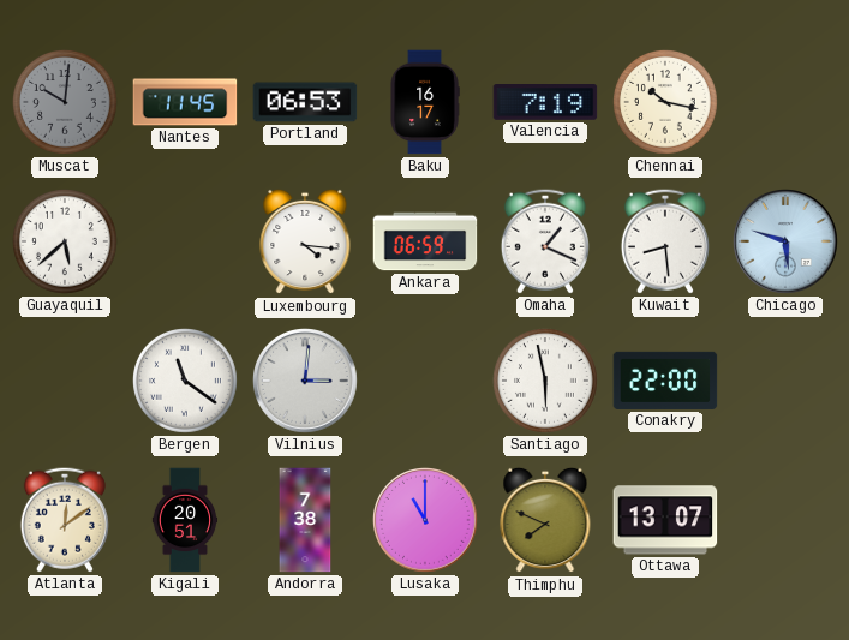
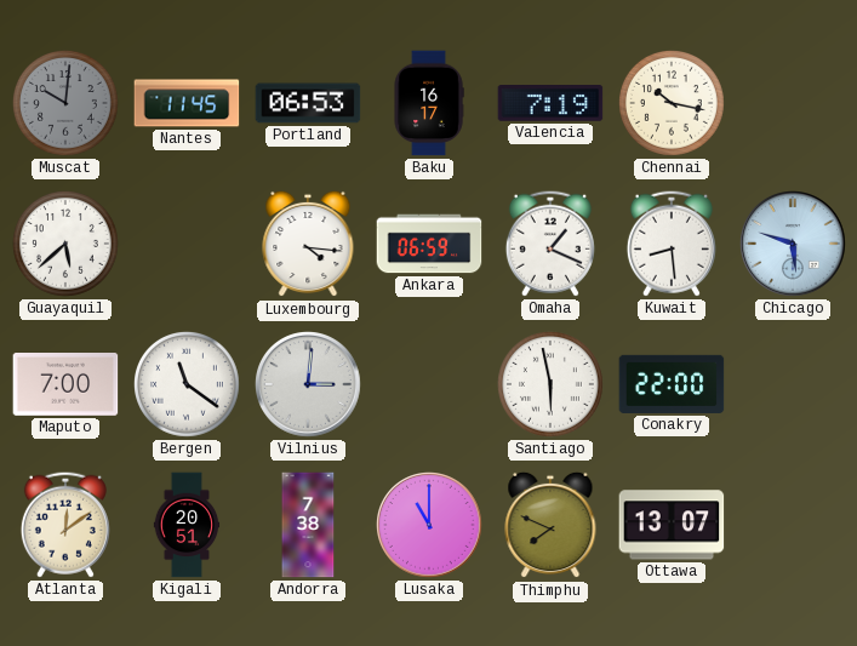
Maputo: none -> 7:00 (65, 385)
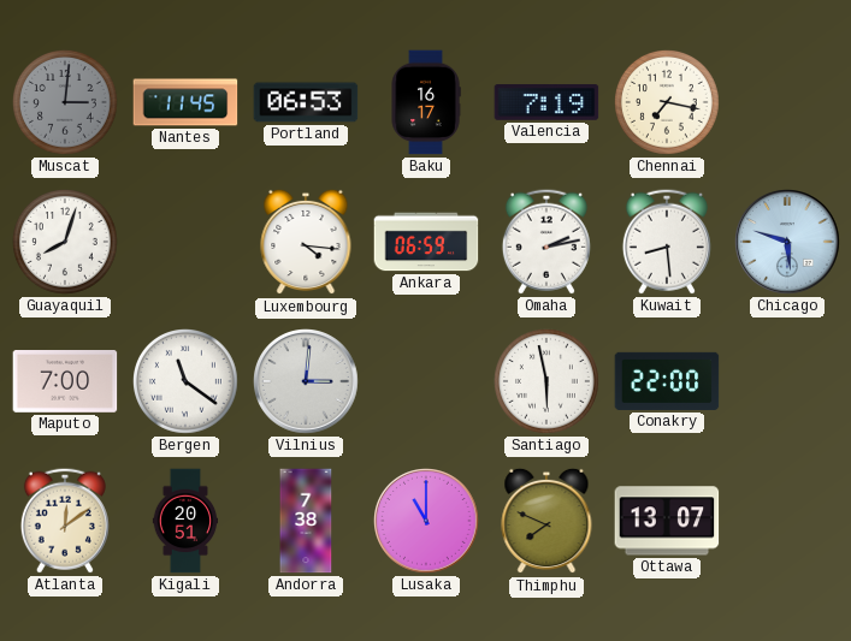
Muscat: 10:01 -> 3:01 (66, 103)
Chennai: 10:17 -> 7:17 (668, 103)
Guayaquil: 5:38 -> 8:03 (66, 243)
Omaha: 1:19 -> 2:13 (546, 242)
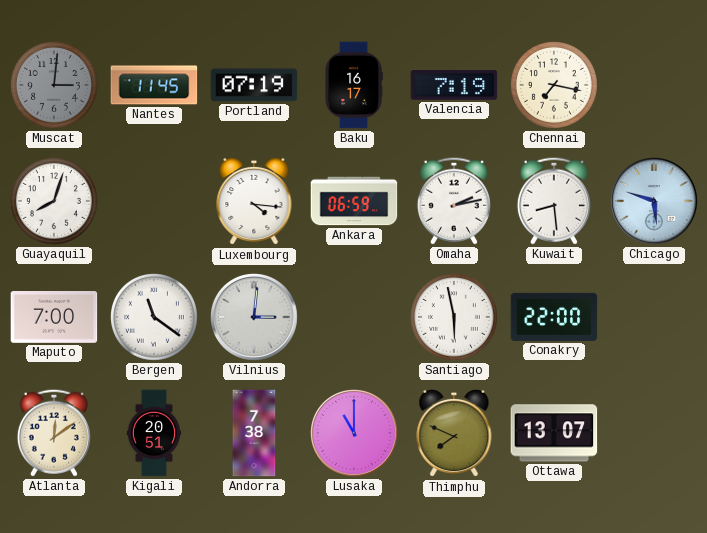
Portland: 06:53 -> 07:19 (254, 85)
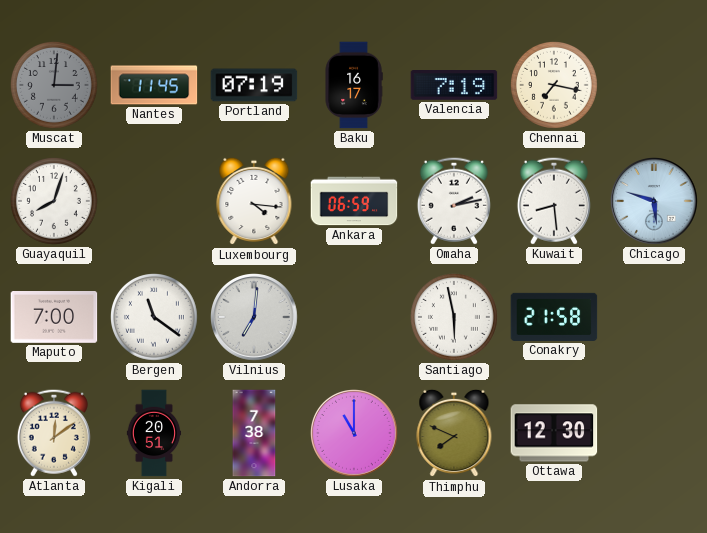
Vilnius: 3:01 -> 7:01 (254, 317)
Conakry: 22:00 -> 21:58 (554, 317)
Ottawa: 13:07 -> 12:30 (554, 433)
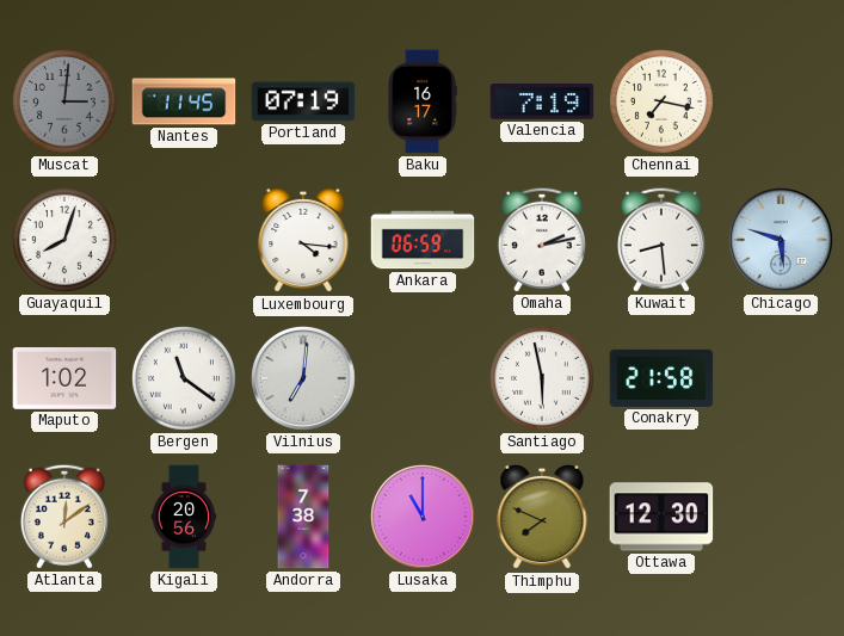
Maputo: 7:00 -> 1:02 (64, 379)
Kigali: 20:51 -> 20:56 (184, 517)
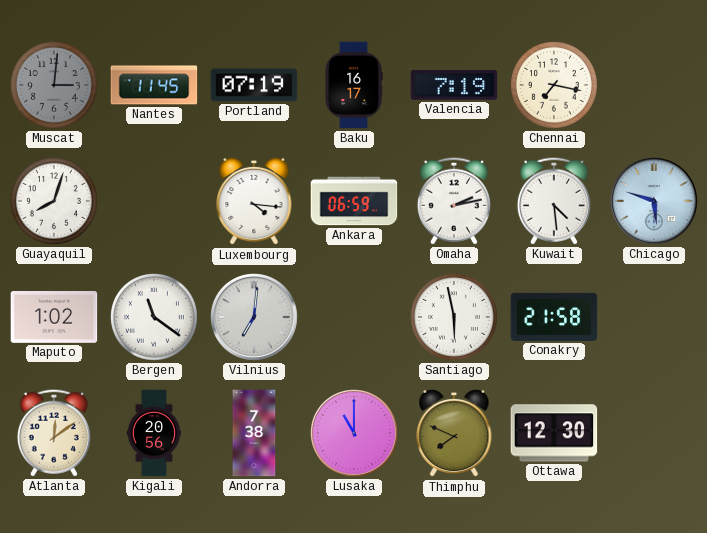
Kuwait: 8:29 -> 4:29 (554, 201)
